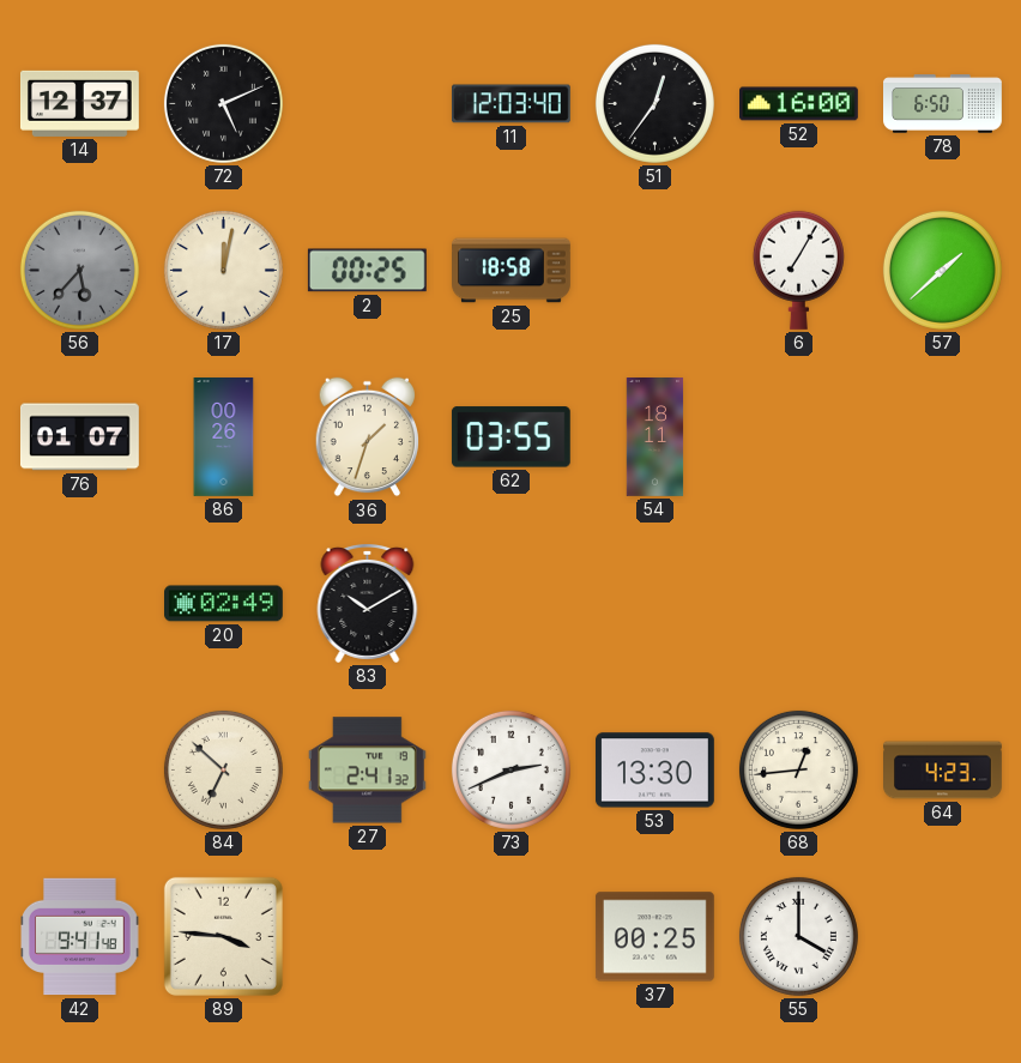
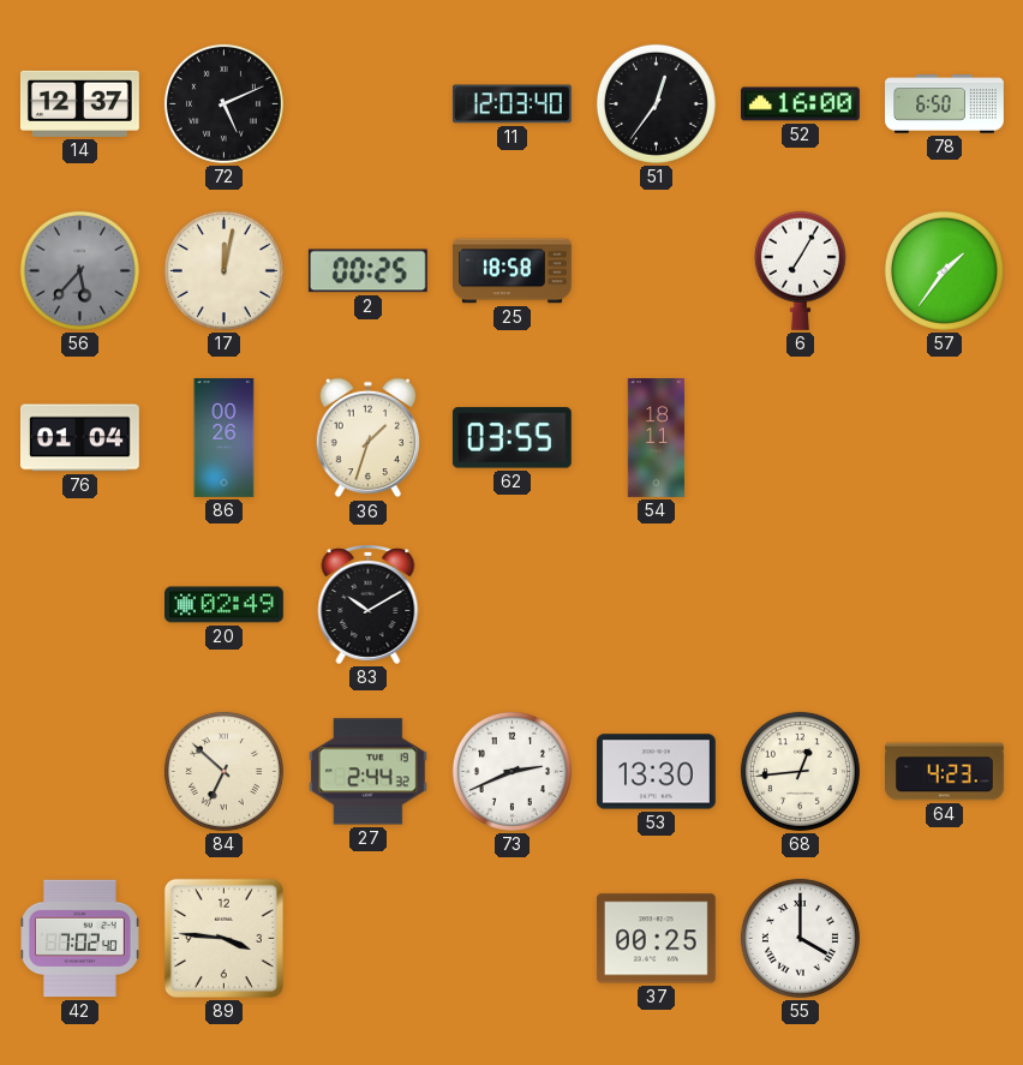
57: 1:38 -> 1:36 (944, 270)
76: 01:07 -> 01:04 (79, 438)
27: 2:41 -> 2:44 (367, 772)
42: 9:41 -> 7:02 (80, 939)
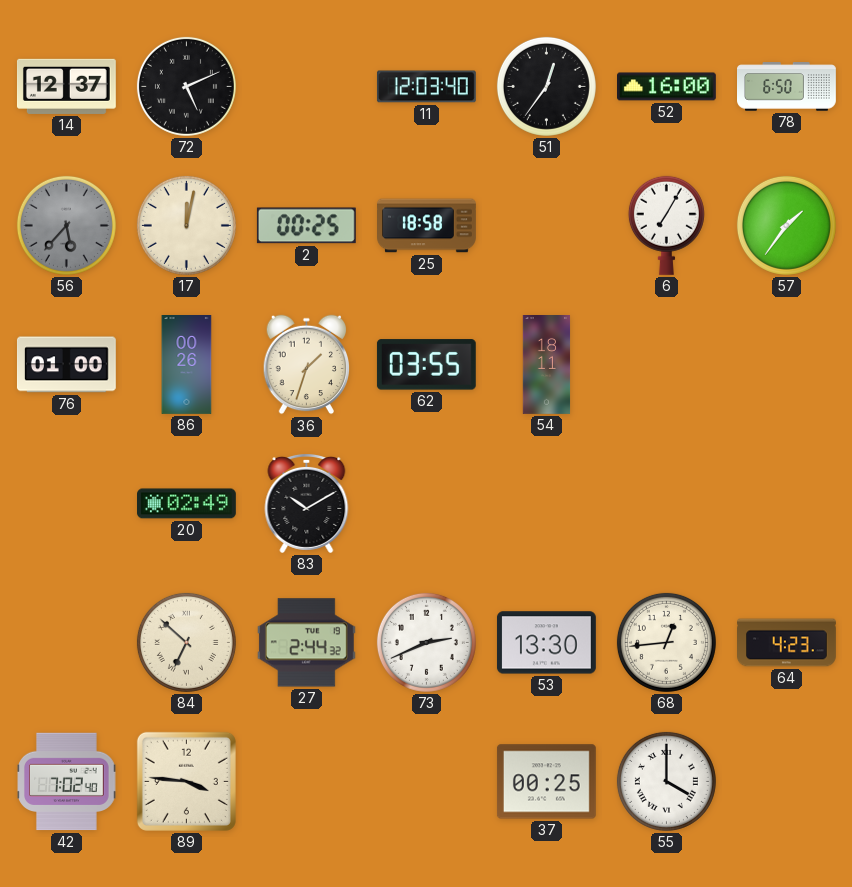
76: 01:04 -> 01:00 (66, 365)
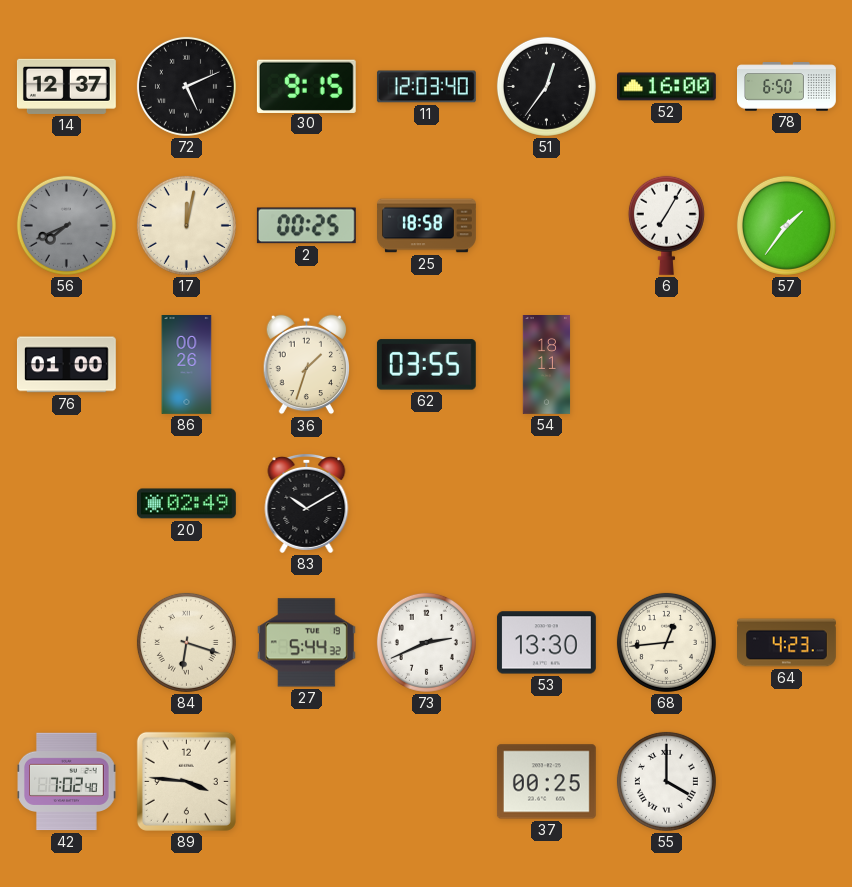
30: none -> 9:15 (306, 86)
56: 5:37 -> 7:41 (66, 225)
84: 6:52 -> 6:18 (186, 642)
27: 2:44 -> 5:44 (306, 643)
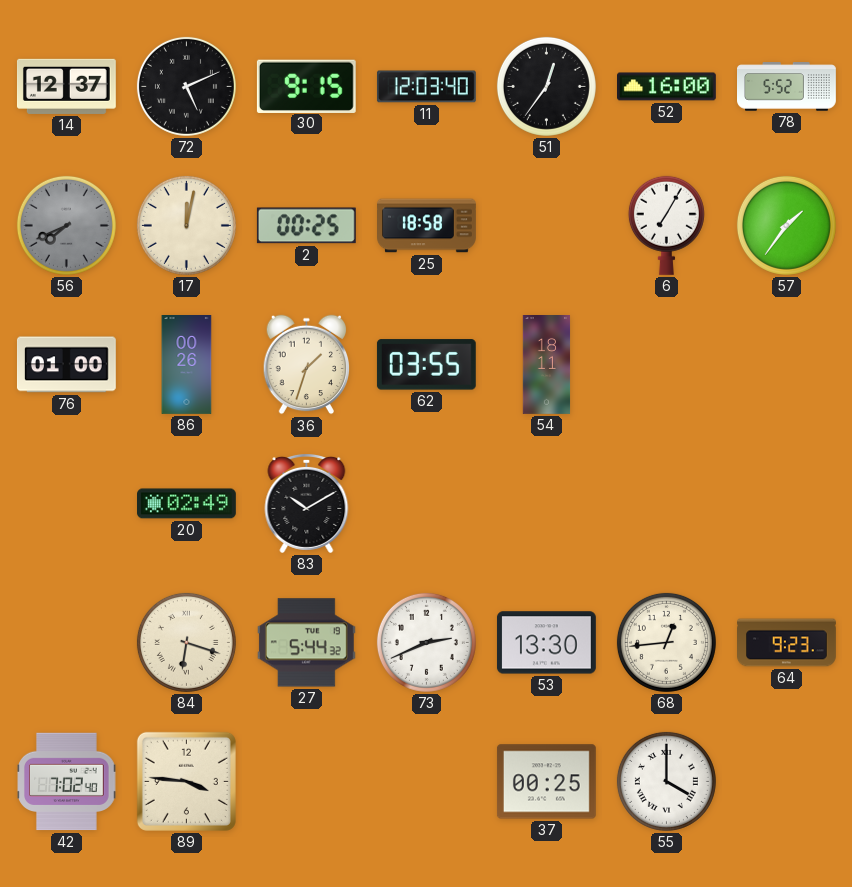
78: 6:50 -> 5:52 (787, 87)
64: 4:23 -> 9:23 (787, 643)
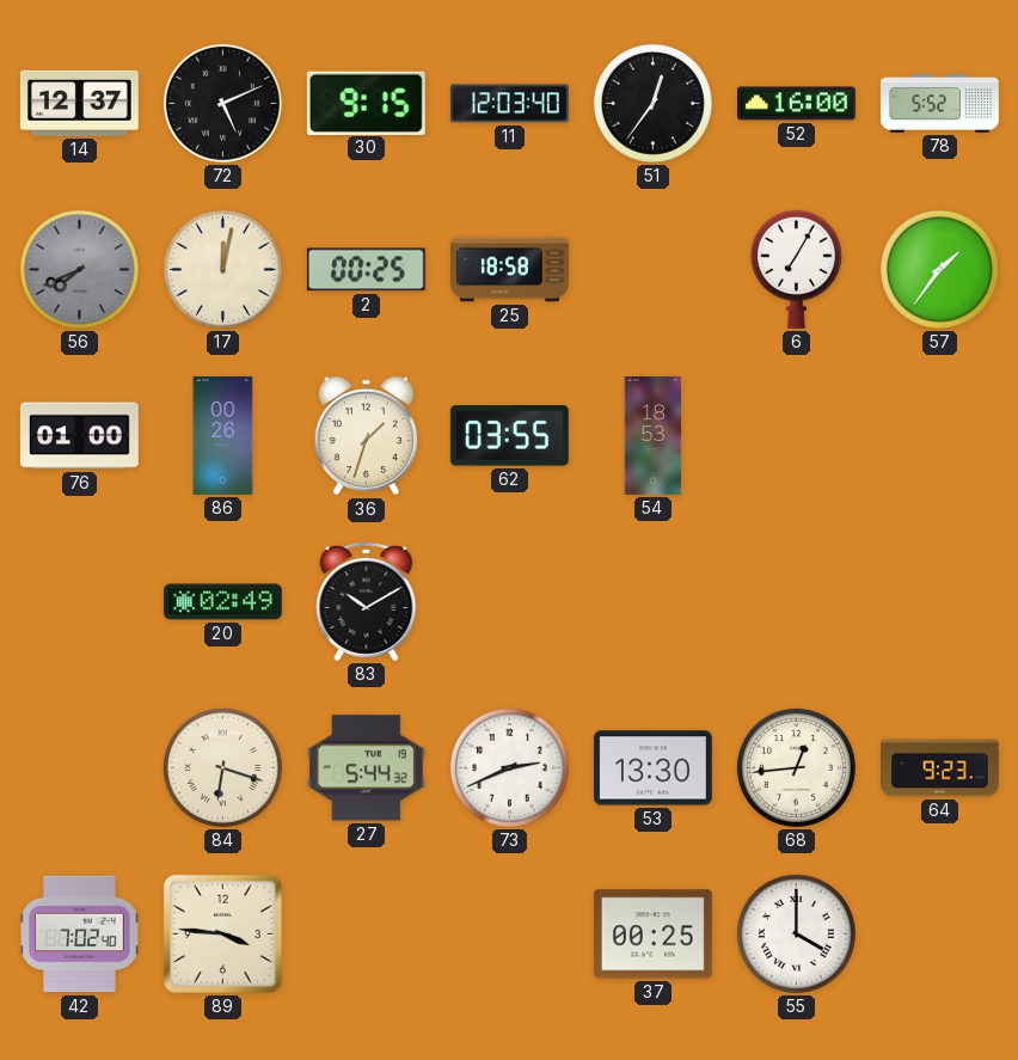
54: 18:11 -> 18:53 (654, 436)
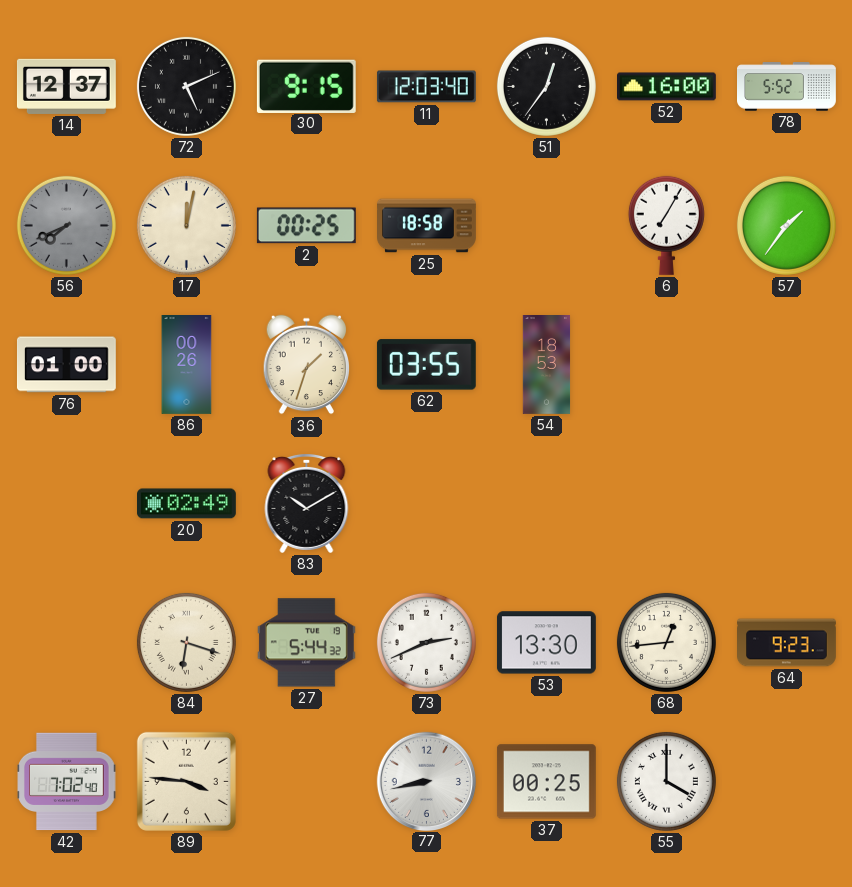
77: none -> 8:43 (426, 781)
